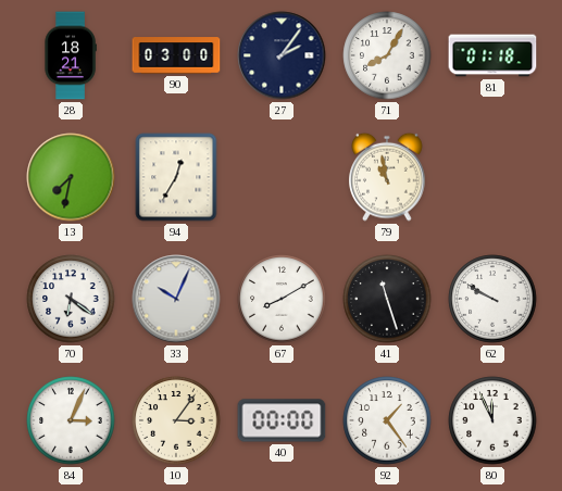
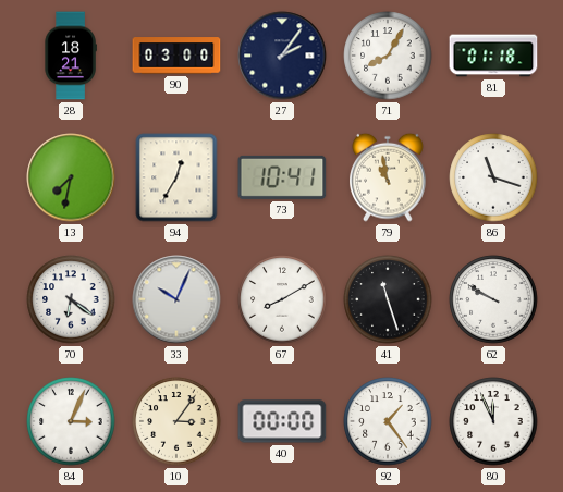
73: none -> 10:41 (282, 177)
86: none -> 11:18 (493, 177)
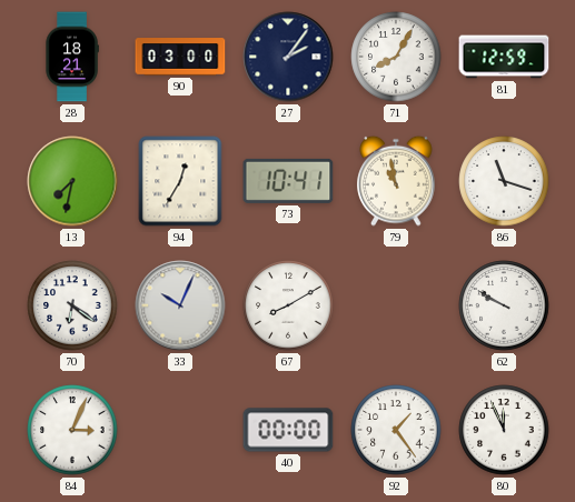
81: 01:18 -> 12:59 (504, 57)
41: 11:27 -> none (388, 299)
10: 3:06 -> none (176, 421)
